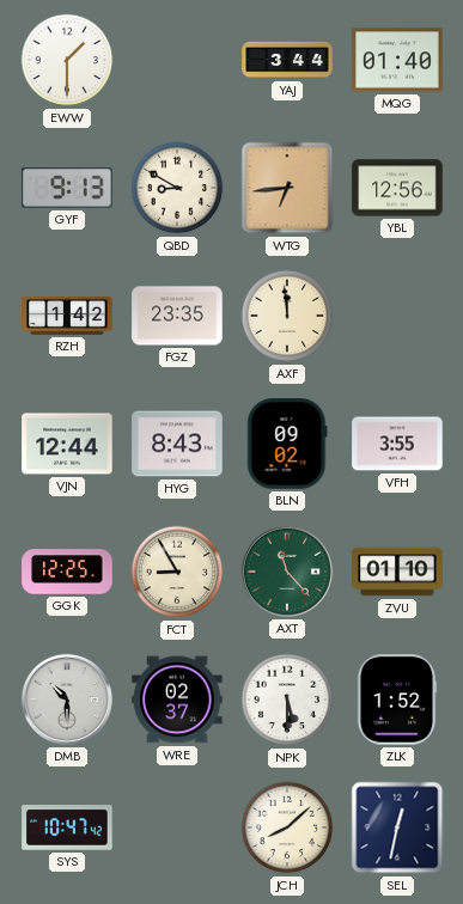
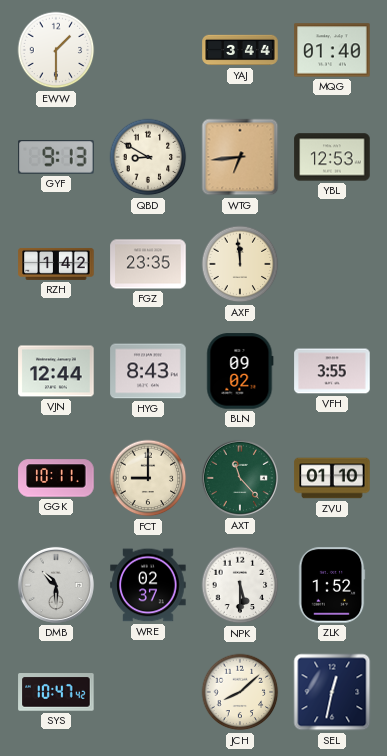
YBL: 12:56 -> 12:53 (332, 157)
GGK: 12:25 -> 10:11 (56, 478)
FCT: 8:55 -> 9:00 (148, 478)
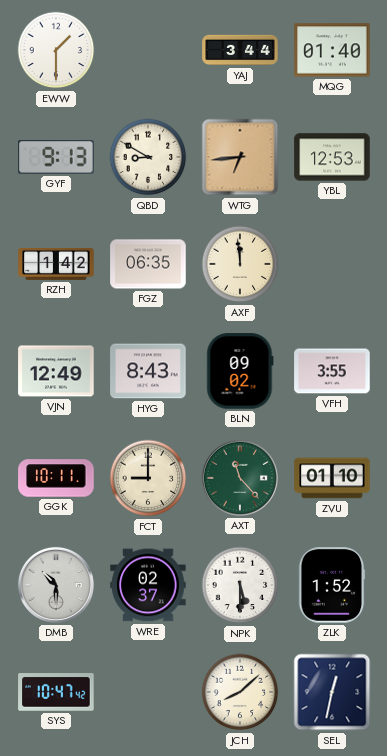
FGZ: 23:35 -> 06:35 (148, 264)
VJN: 12:44 -> 12:49 (56, 371)
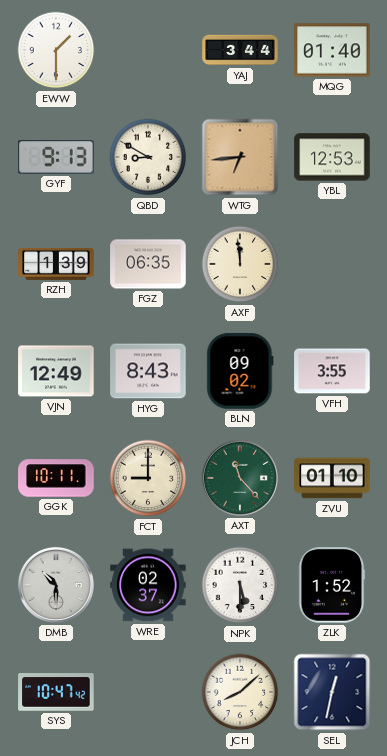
RZH: 1:42 -> 1:39 (56, 264)
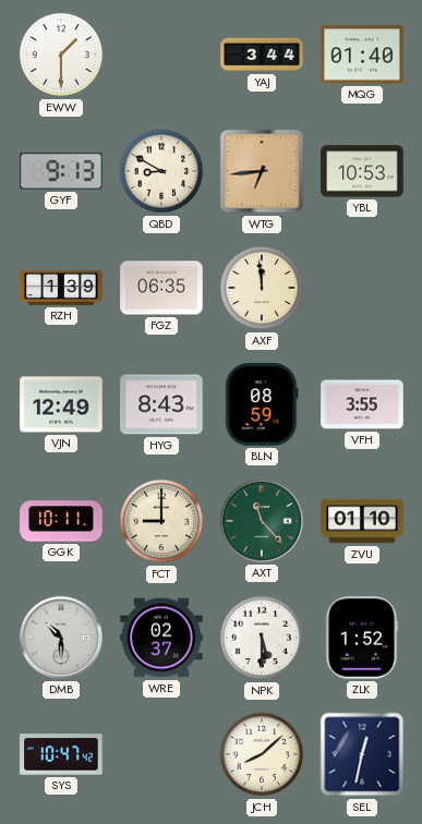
YBL: 12:53 -> 10:53 (362, 171)
BLN: 09:02 -> 08:59 (262, 404)
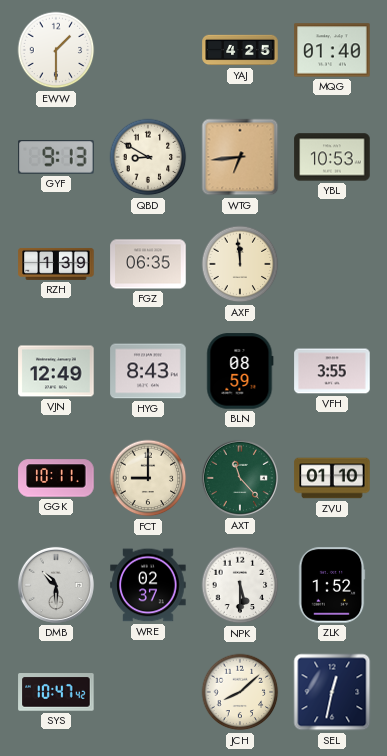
YAJ: 3:44 -> 4:25 (240, 50)
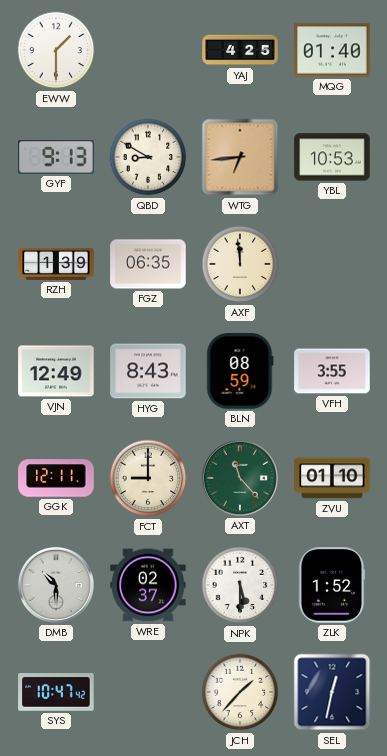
GGK: 10:11 -> 12:11 (56, 478)
JCH: 8:08 -> 1:37 (240, 692)
